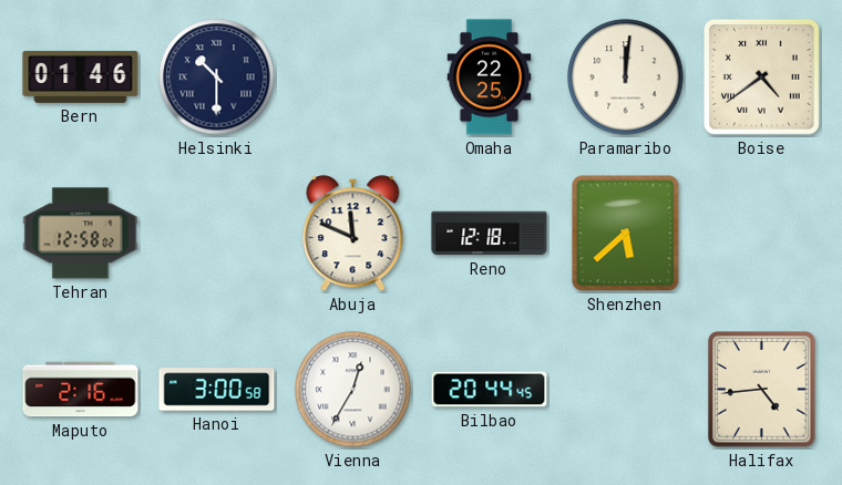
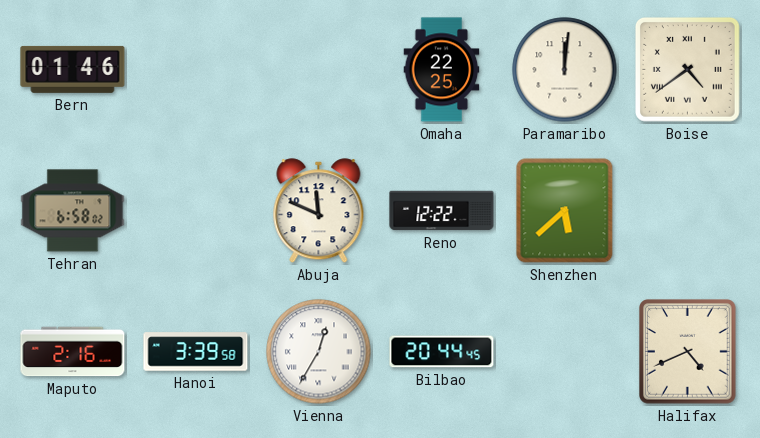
Helsinki: 10:30 -> none (217, 78)
Tehran: 12:58 -> 6:58 (73, 211)
Reno: 12:18 -> 12:22 (442, 211)
Hanoi: 3:00 -> 3:39 (196, 352)
Halifax: 4:44 -> 4:41 (688, 352)
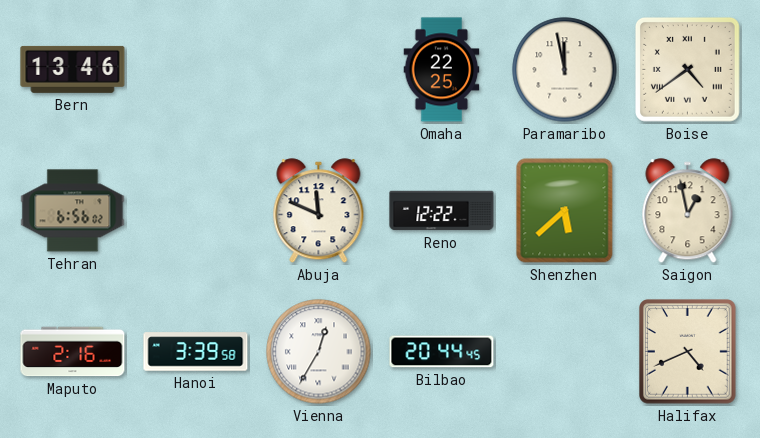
Bern: 01:46 -> 13:46 (73, 69)
Paramaribo: 12:01 -> 11:58 (565, 70)
Tehran: 6:58 -> 6:56 (73, 211)
Saigon: none -> 12:58 (688, 211)
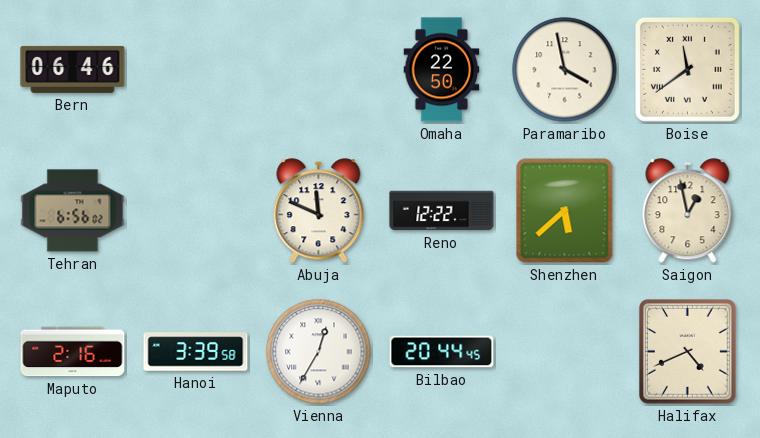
Bern: 13:46 -> 06:46 (73, 69)
Omaha: 22:25 -> 22:50 (442, 70)
Paramaribo: 11:58 -> 3:58 (565, 70)
Boise: 4:39 -> 11:39 (687, 69)
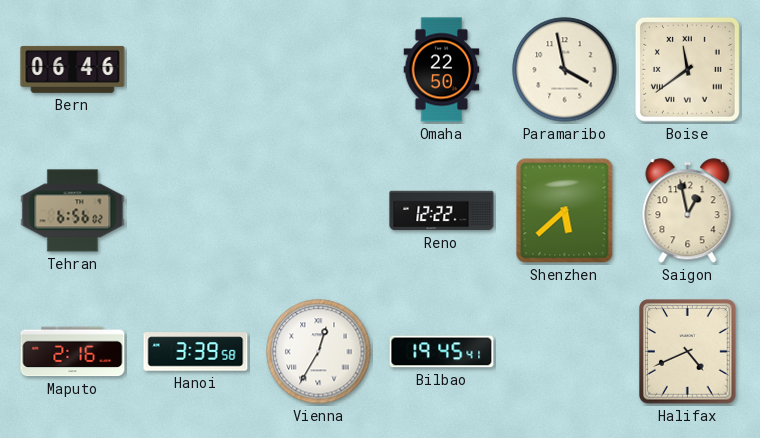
Abuja: 11:49 -> none (319, 211)
Bilbao: 20:44 -> 19:45 (442, 352)
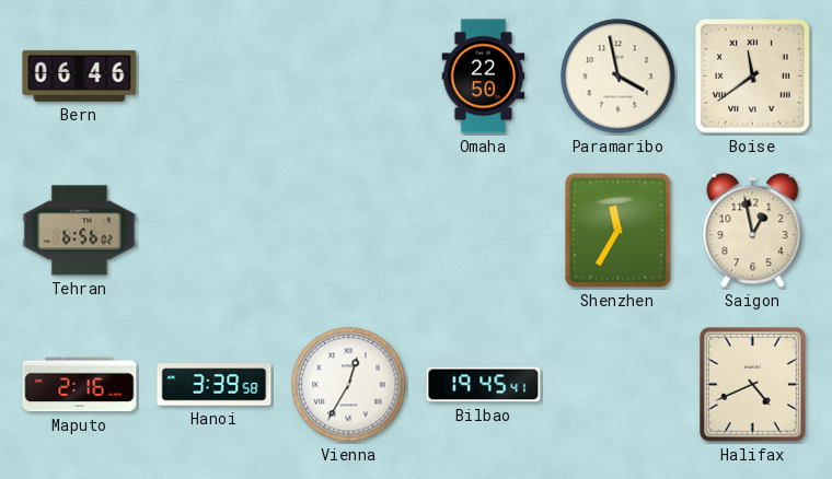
Reno: 12:22 -> none (442, 211)
Shenzhen: 5:38 -> 11:35 (619, 231)
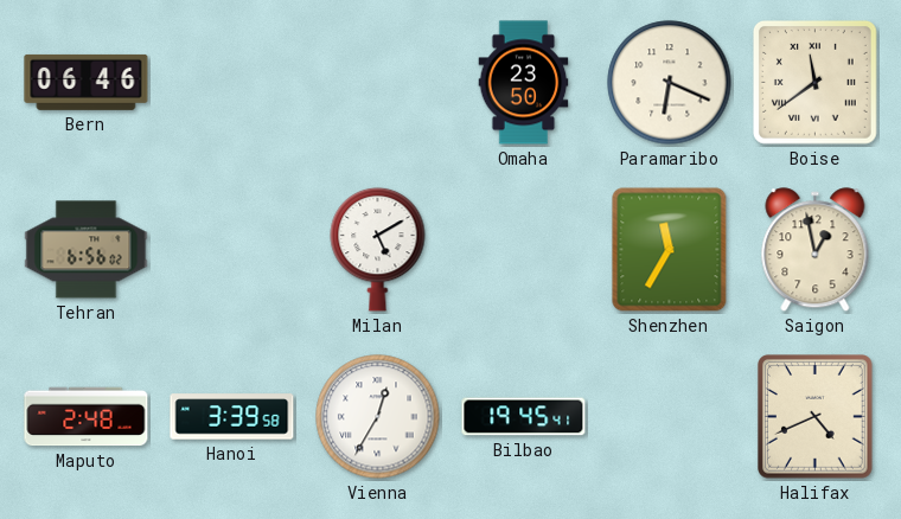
Omaha: 22:50 -> 23:50 (524, 83)
Paramaribo: 3:58 -> 6:19 (670, 83)
Milan: none -> 5:10 (378, 249)
Maputo: 2:16 -> 2:48 (87, 417)
